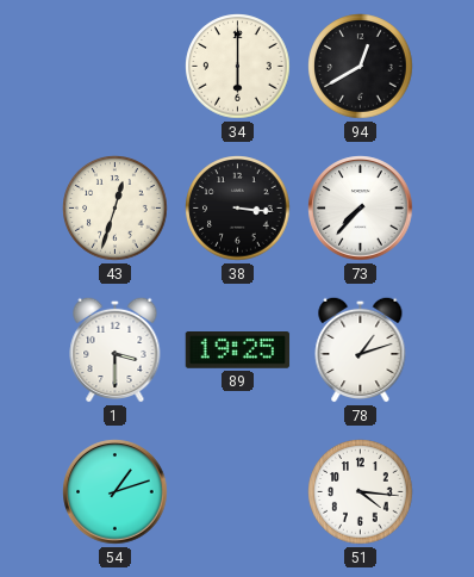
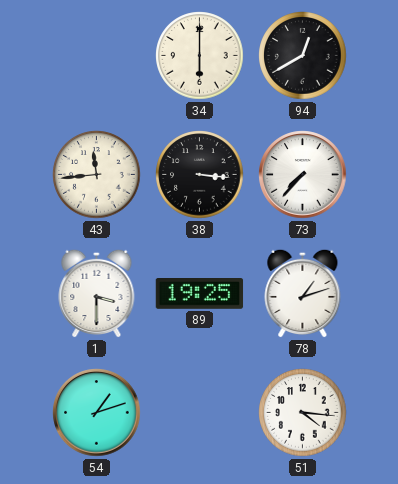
43: 12:33 -> 11:44 (97, 175)
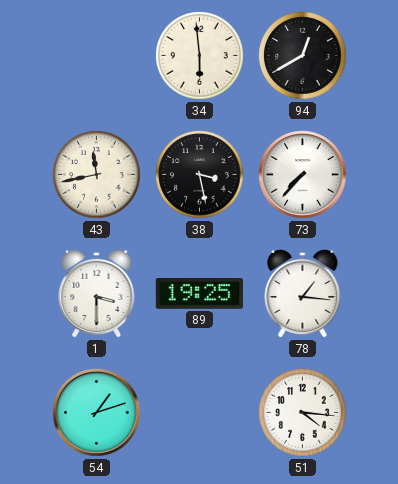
34: 6:00 -> 5:59 (200, 56)
43: 11:44 -> 11:43 (97, 175)
38: 3:16 -> 3:28 (200, 175)
78: 1:12 -> 1:16 (303, 293)
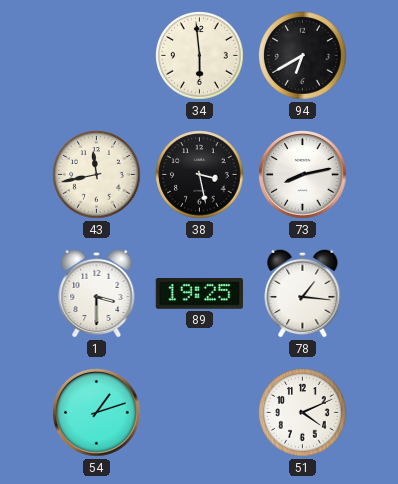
94: 12:40 -> 6:40 (303, 56)
73: 7:37 -> 8:13 (303, 175)
51: 4:16 -> 4:11 (303, 413)
